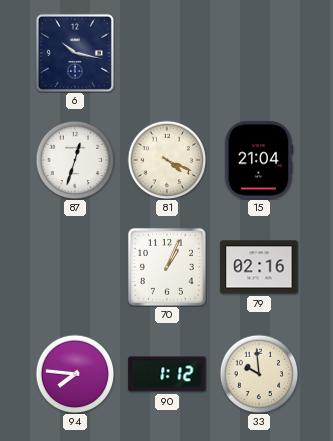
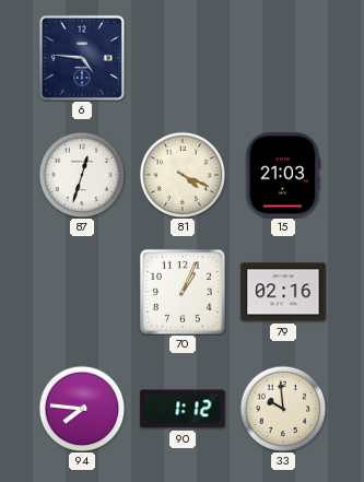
6: 10:17 -> 4:46 (82, 58)
15: 21:04 -> 21:03 (283, 175)
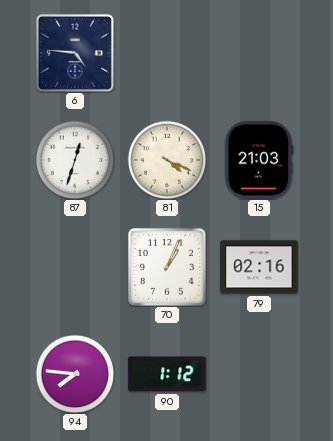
33: 9:59 -> none (283, 409)
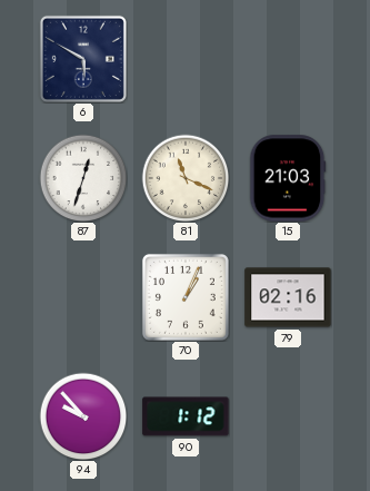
6: 4:46 -> 5:50 (83, 59)
81: 4:19 -> 11:19 (186, 178)
94: 7:46 -> 9:53 (83, 416)
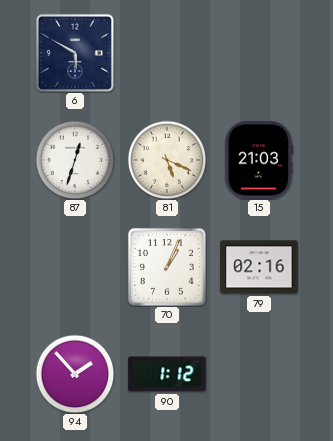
81: 11:19 -> 5:19 (167, 160)
94: 9:53 -> 1:53 (75, 374)
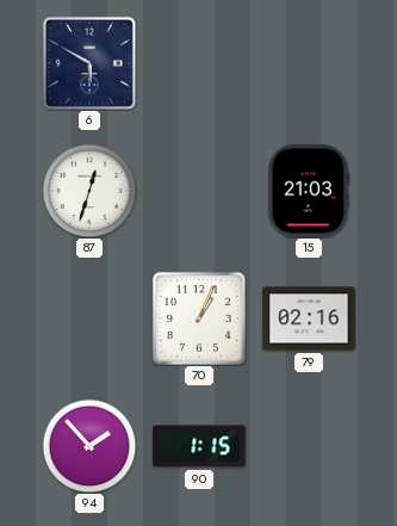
81: 5:19 -> none (167, 160)
90: 1:12 -> 1:15 (199, 446)
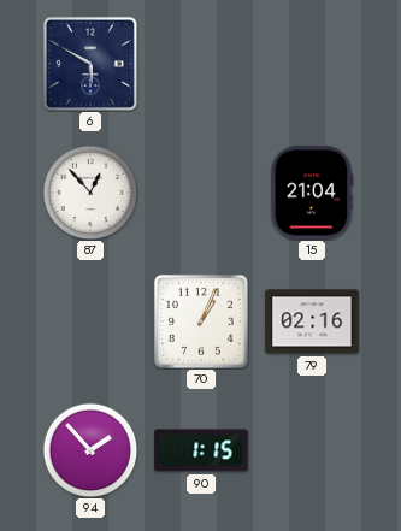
87: 12:33 -> 12:53 (90, 193)
15: 21:03 -> 21:04 (312, 193)
